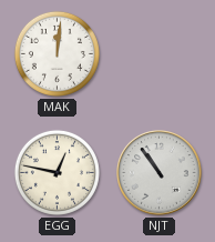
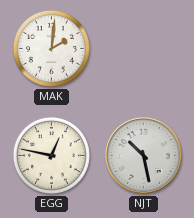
MAK: 12:01 -> 2:01 (51, 48)
NJT: 10:54 -> 10:28 (144, 156)
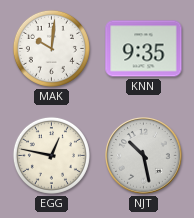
MAK: 2:01 -> 10:01 (51, 48)
KNN: none -> 9:35 (144, 49)
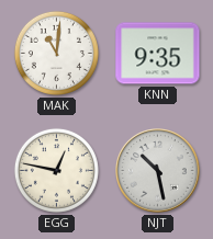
MAK: 10:01 -> 11:01 (56, 53)
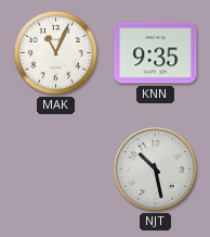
MAK: 11:01 -> 11:04 (55, 52)
EGG: 12:47 -> none (56, 170)
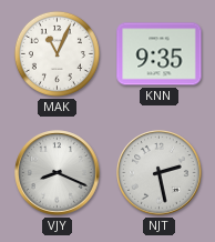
VJY: none -> 8:19 (58, 173)
NJT: 10:28 -> 2:28 (160, 173)
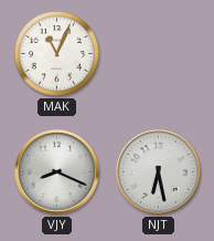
KNN: 9:35 -> none (160, 54)
NJT: 2:28 -> 6:28 (159, 172)
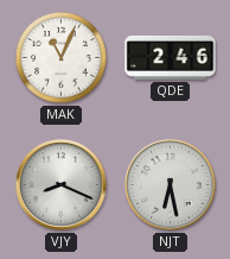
QDE: none -> 2:46 (171, 57)
